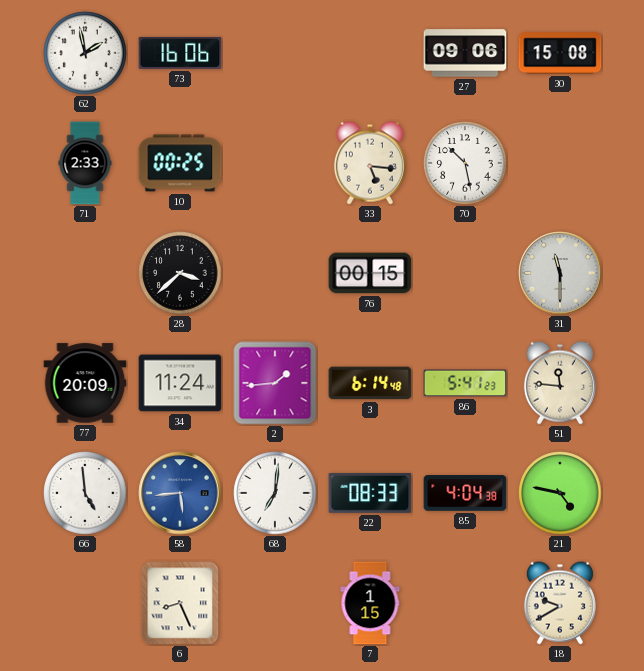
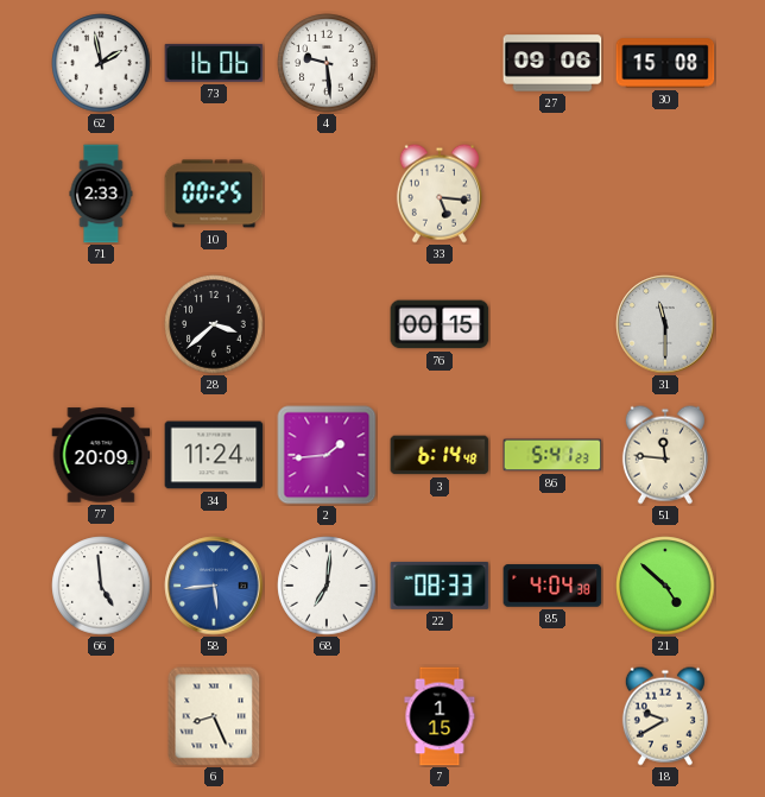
4: none -> 9:29 (327, 63)
70: 10:28 -> none (465, 163)
21: 4:47 -> 4:52 (665, 586)
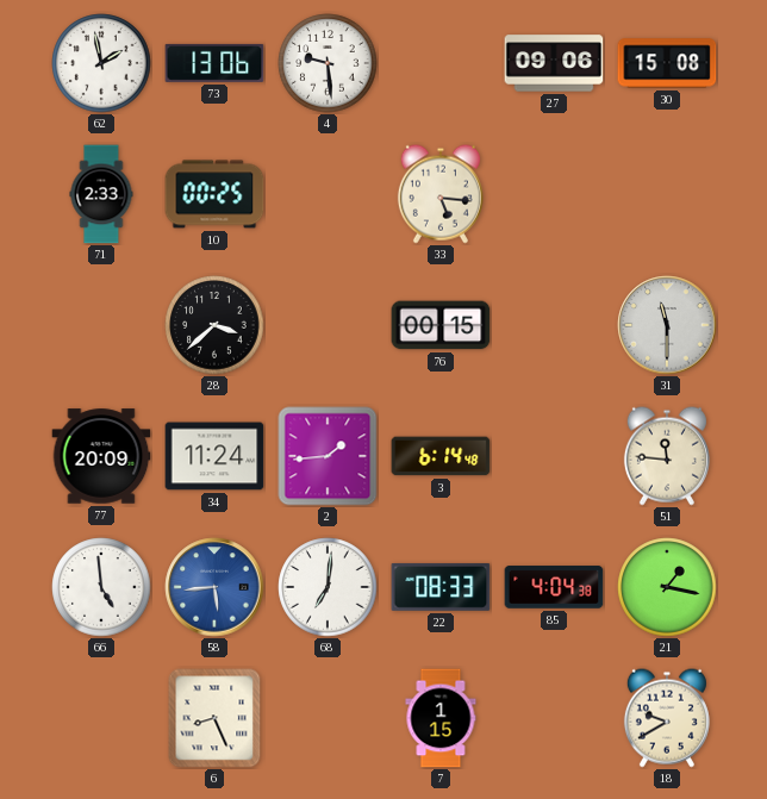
73: 16:06 -> 13:06 (214, 63)
86: 5:41 -> none (552, 455)
21: 4:52 -> 1:17 (667, 587)
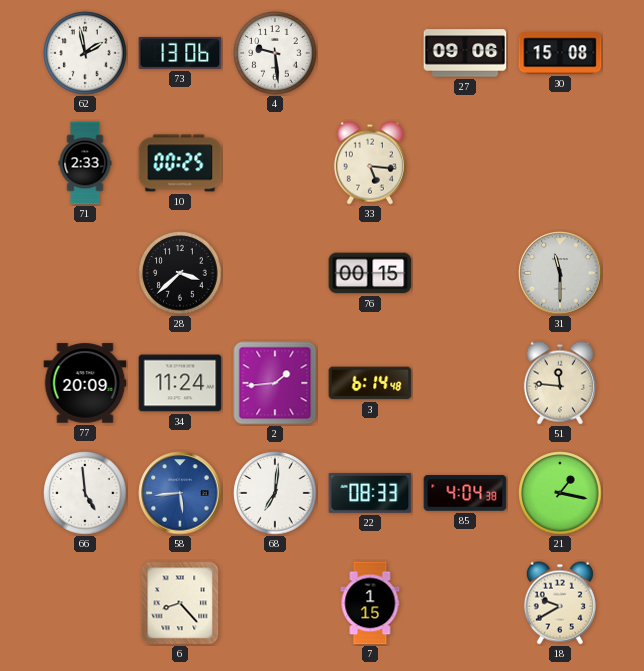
6: 8:26 -> 8:23 (180, 603)
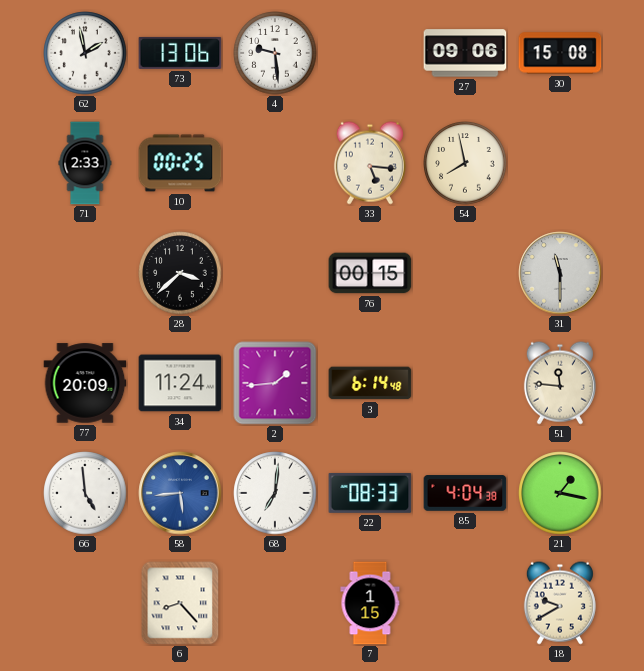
54: none -> 7:58 (465, 163)
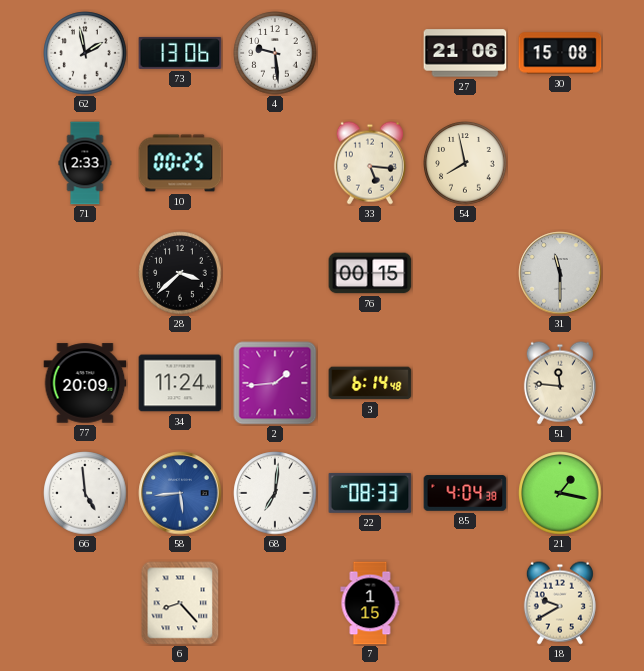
27: 09:06 -> 21:06 (465, 53)
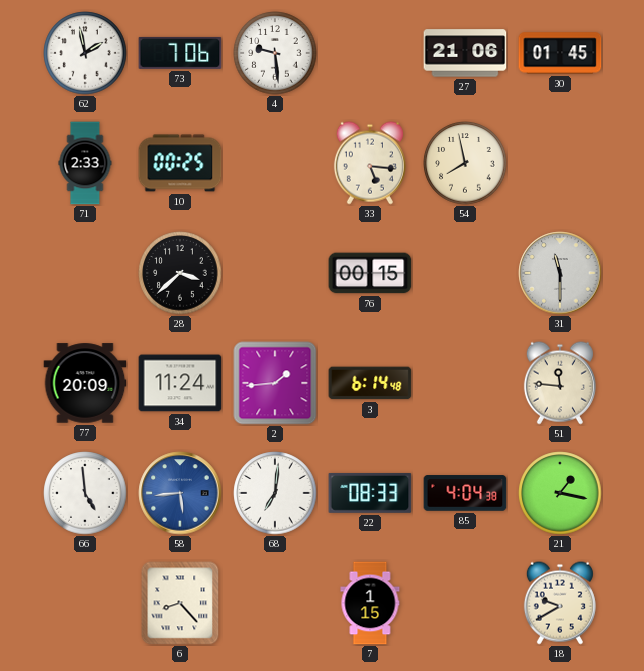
73: 13:06 -> 7:06 (180, 53)
30: 15:08 -> 01:45 (560, 53)
